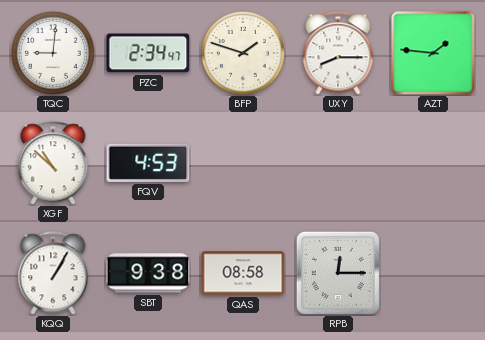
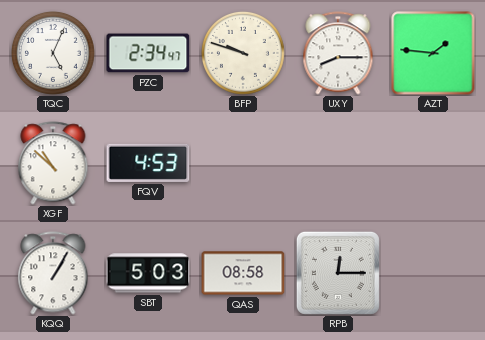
TQC: 9:01 -> 5:04 (53, 53)
BFP: 1:48 -> 9:48 (243, 53)
SBT: 9:38 -> 5:03 (148, 273)
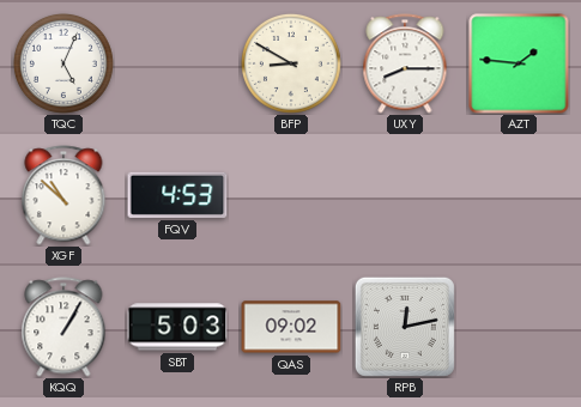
PZC: 2:34 -> none (148, 53)
BFP: 9:48 -> 8:50 (291, 63)
QAS: 08:58 -> 09:02 (291, 327)
RPB: 12:15 -> 12:13 (405, 327)
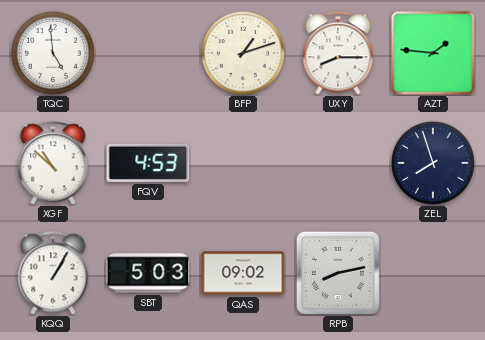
TQC: 5:04 -> 4:59 (53, 53)
BFP: 8:50 -> 1:12 (243, 53)
ZEL: none -> 7:57 (433, 163)
RPB: 12:13 -> 8:13 (338, 273)
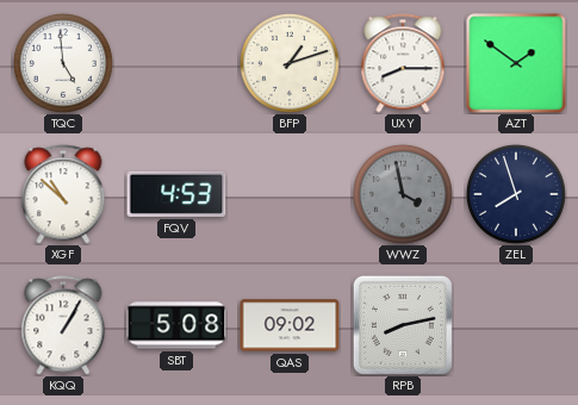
AZT: 1:46 -> 1:51 (516, 63)
WWZ: none -> 3:58 (403, 194)
SBT: 5:03 -> 5:08 (176, 325)
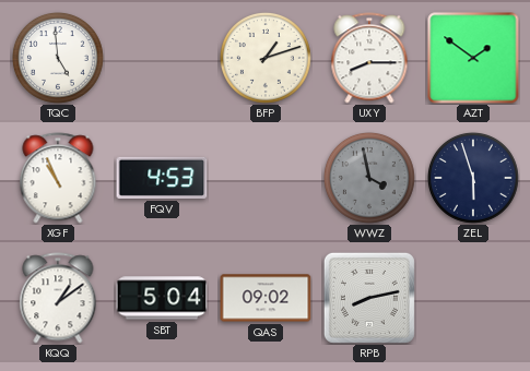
XGF: 10:52 -> 10:56 (58, 178)
ZEL: 7:57 -> 5:57 (473, 178)
KQQ: 1:05 -> 1:09 (58, 298)
SBT: 5:08 -> 5:04 (162, 298)
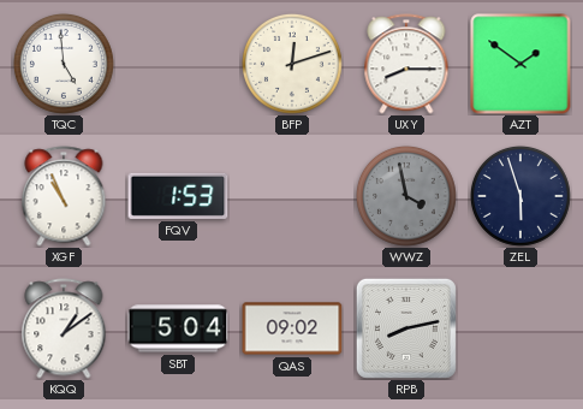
BFP: 1:12 -> 12:12 (292, 64)
FQV: 4:53 -> 1:53 (178, 196)
